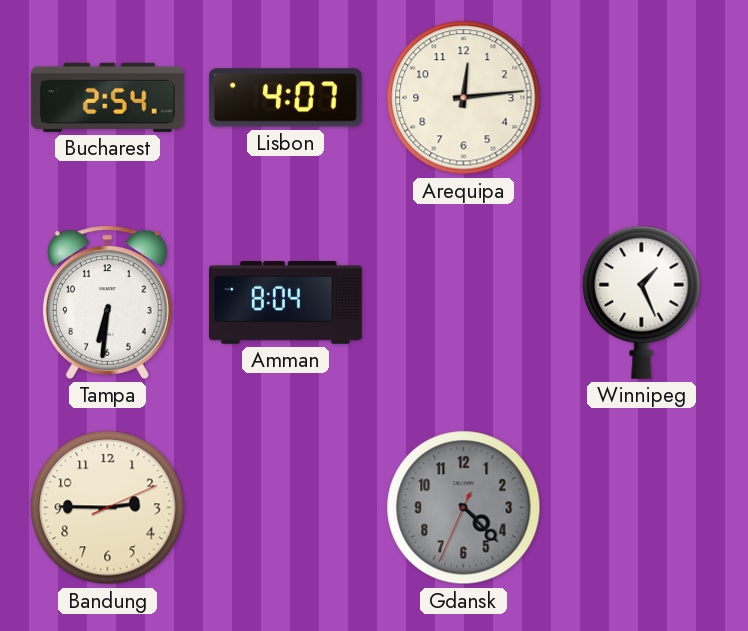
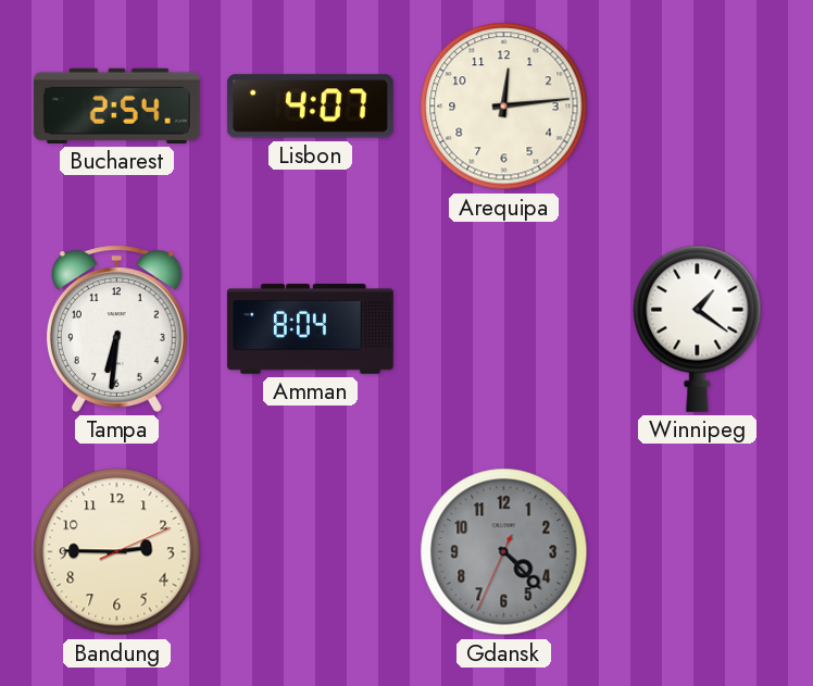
Winnipeg: 1:26 -> 1:21 (698, 328)
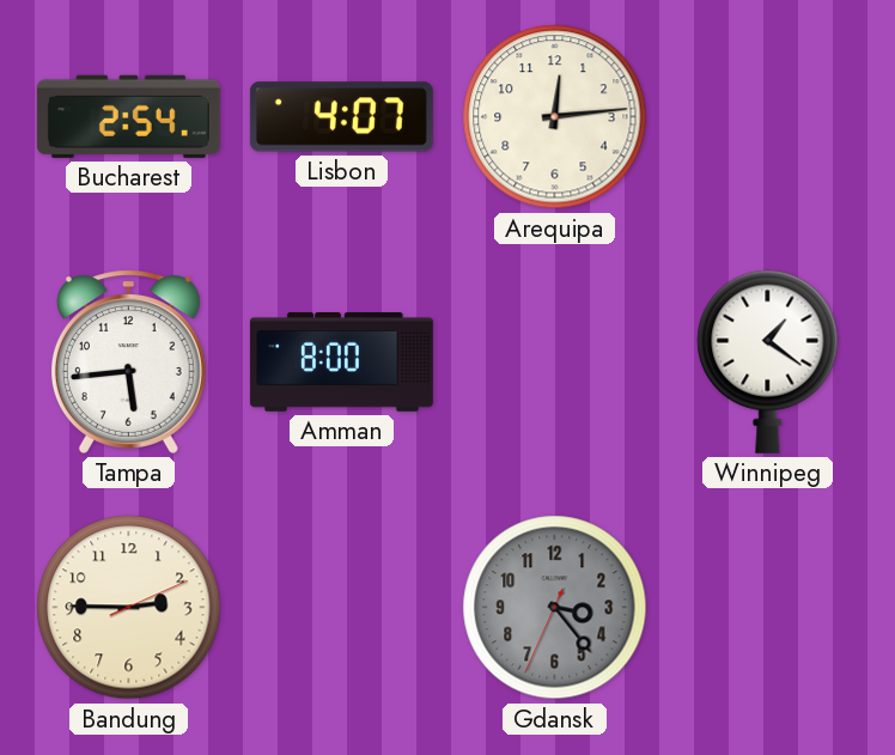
Tampa: 6:31 -> 5:44 (128, 361)
Amman: 8:04 -> 8:00 (341, 363)
Gdansk: 4:22 -> 3:23 (555, 608)
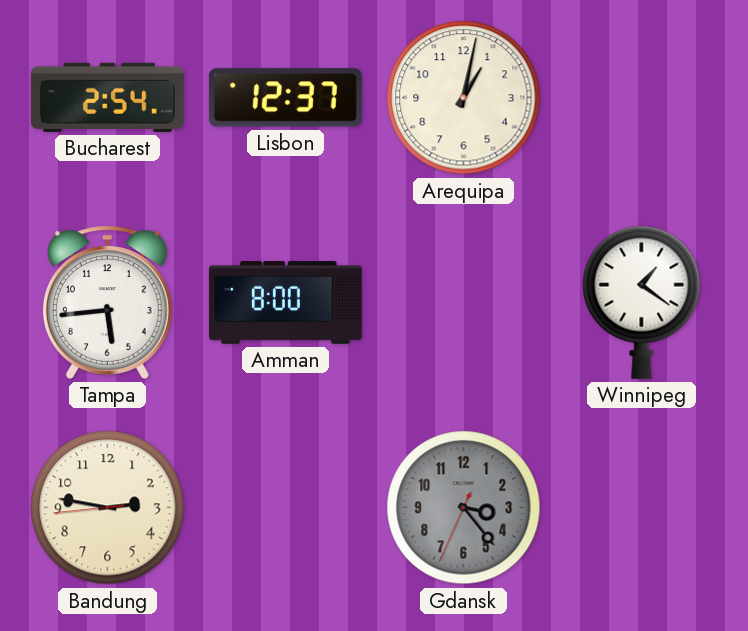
Lisbon: 4:07 -> 12:37 (285, 98)
Arequipa: 12:14 -> 1:02 (464, 98)
Bandung: 2:45 -> 2:46 (108, 508)
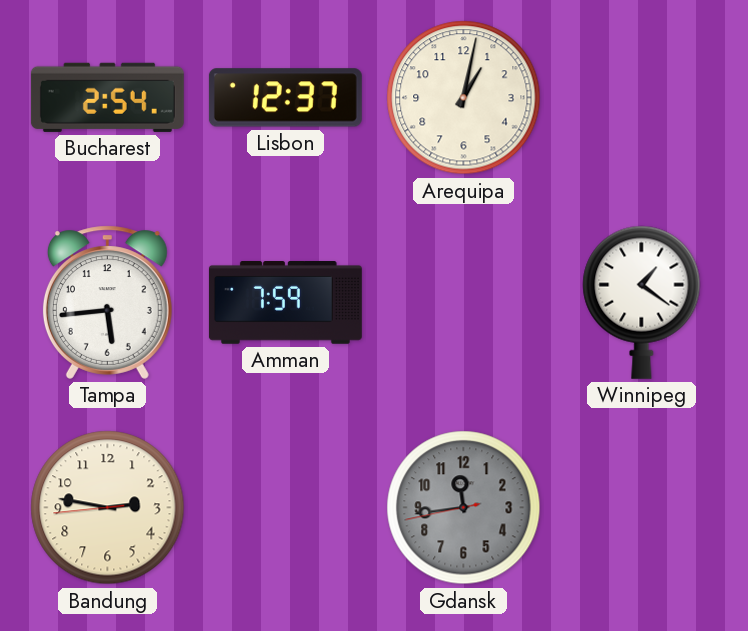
Amman: 8:00 -> 7:59 (285, 303)
Gdansk: 3:23 -> 11:43 (464, 508)
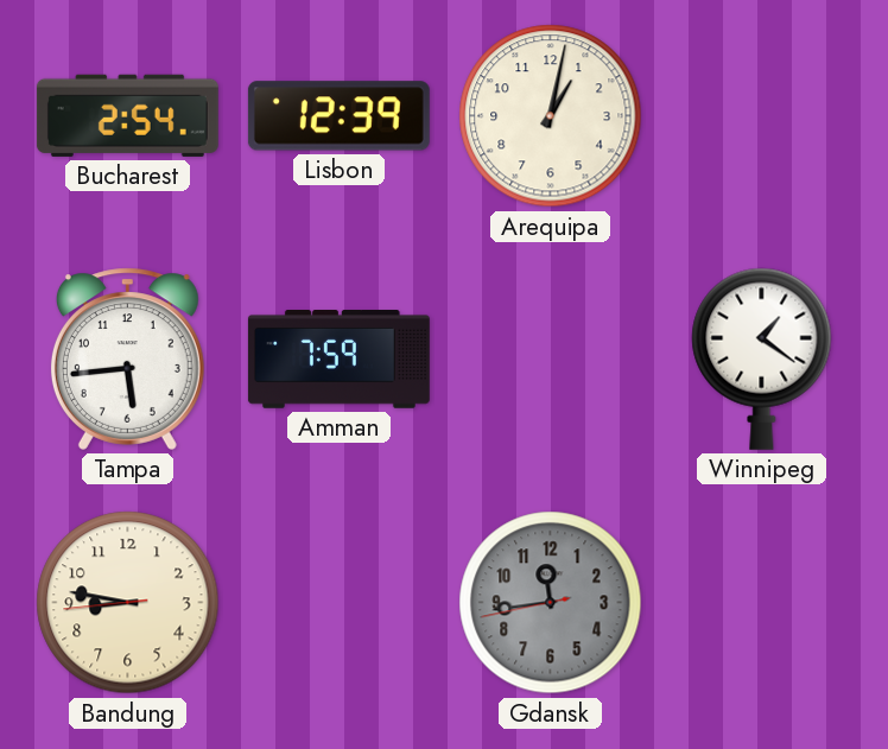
Lisbon: 12:37 -> 12:39 (338, 116)
Bandung: 2:46 -> 8:46 (128, 603)
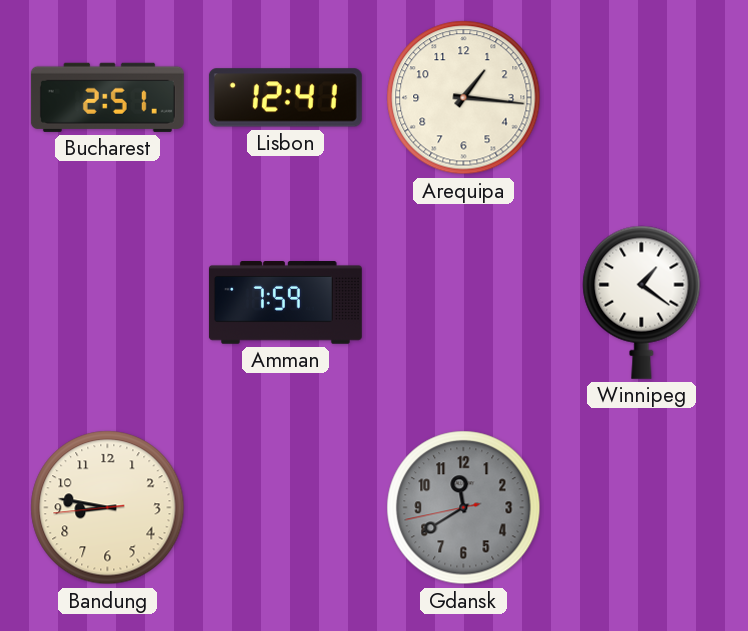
Bucharest: 2:54 -> 2:51 (107, 97)
Lisbon: 12:39 -> 12:41 (285, 98)
Arequipa: 1:02 -> 1:16 (464, 98)
Tampa: 5:44 -> none (127, 358)
Gdansk: 11:43 -> 11:39 (464, 508)
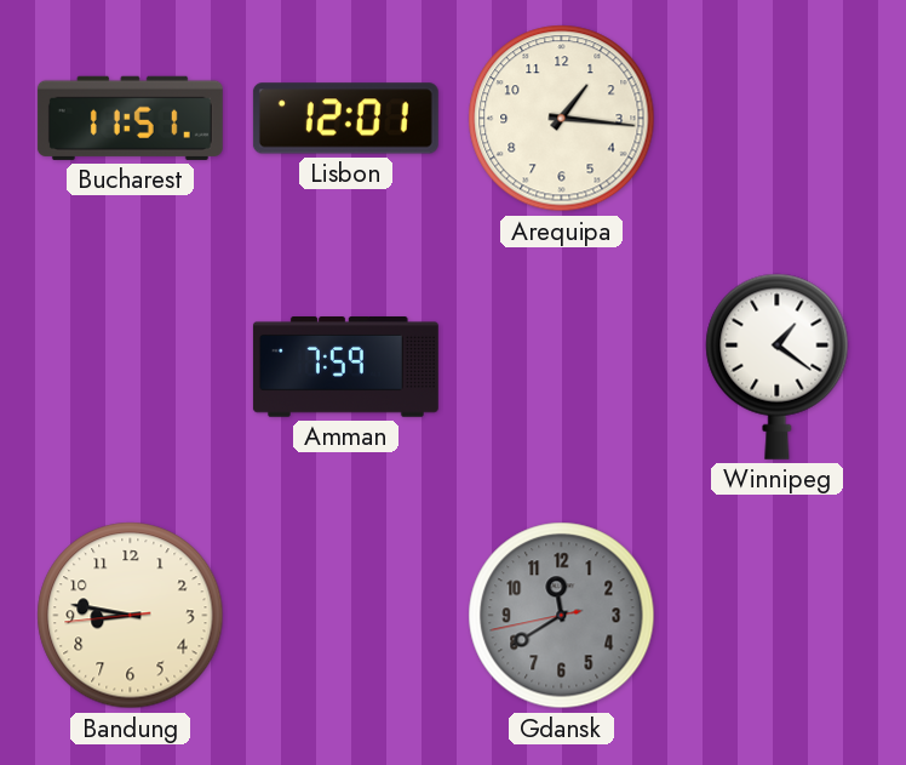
Bucharest: 2:51 -> 11:51 (130, 118)
Lisbon: 12:41 -> 12:01 (345, 119)
